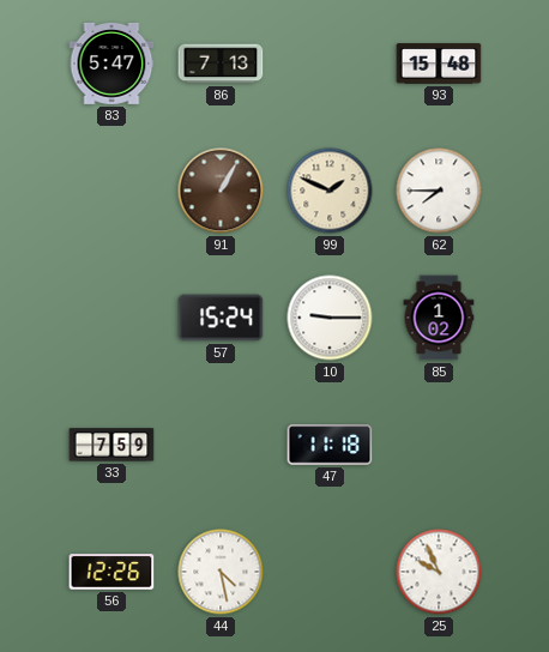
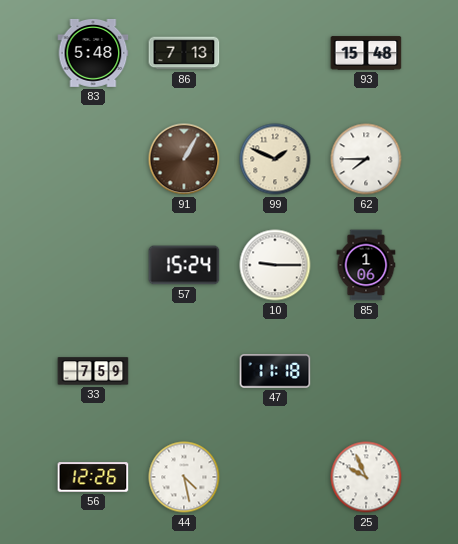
83: 5:47 -> 5:48 (93, 53)
85: 1:02 -> 1:06 (366, 265)
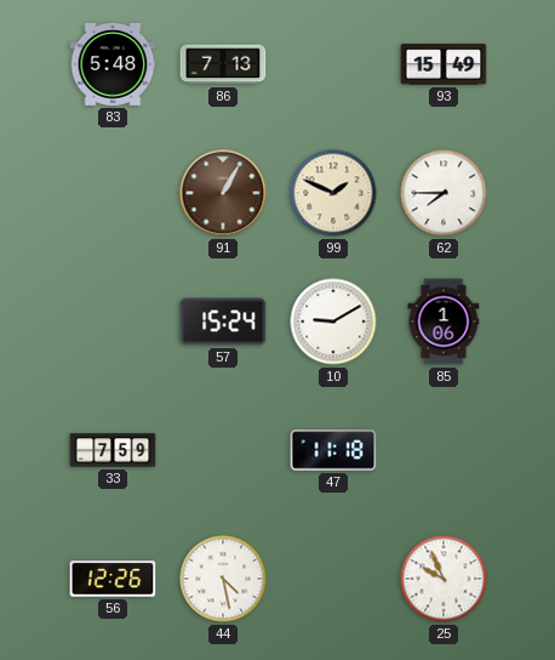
93: 15:48 -> 15:49 (444, 64)
10: 9:15 -> 9:10 (333, 322)
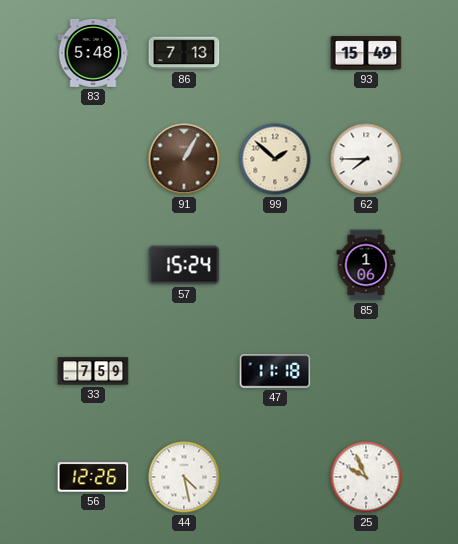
99: 1:49 -> 1:52 (275, 159)
10: 9:10 -> none (333, 322)
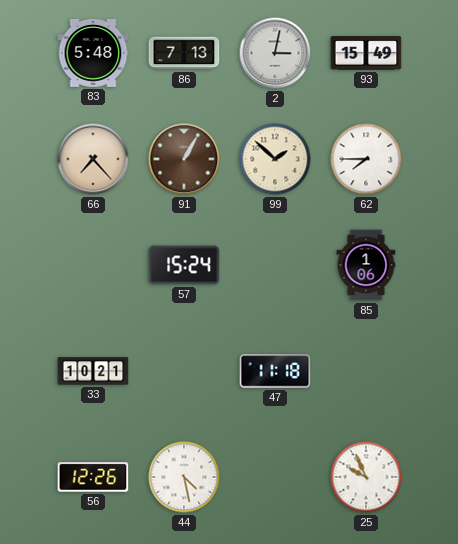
2: none -> 3:02 (275, 53)
66: none -> 7:23 (93, 159)
33: 7:59 -> 10:21 (93, 371)
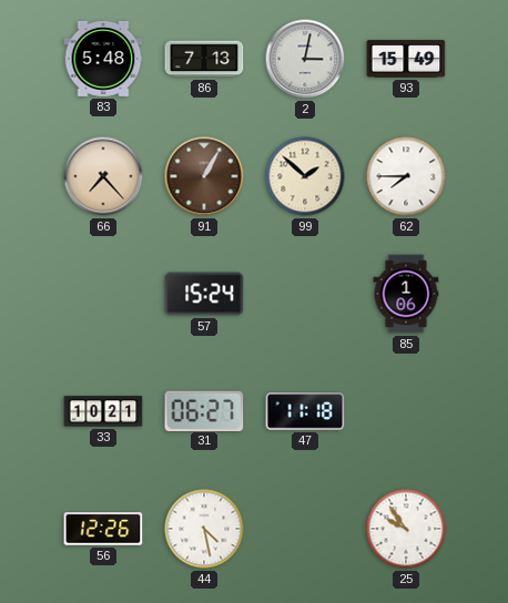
31: none -> 06:27 (204, 410)
25: 9:56 -> 9:54 (406, 529)
